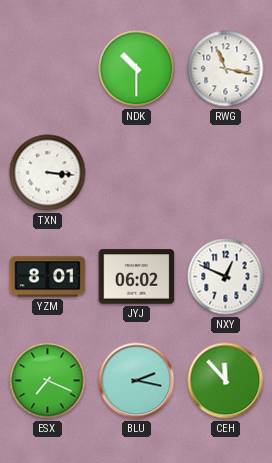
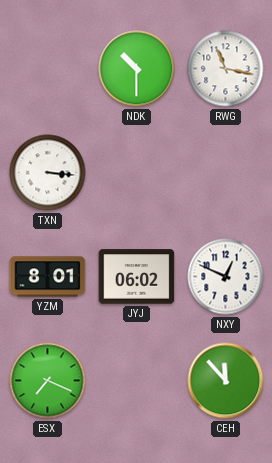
BLU: 2:17 -> none (137, 381)
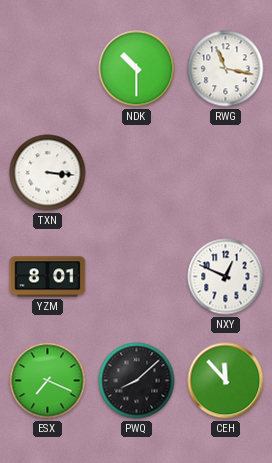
JYJ: 06:02 -> none (137, 277)
PWQ: none -> 8:08 (137, 381)
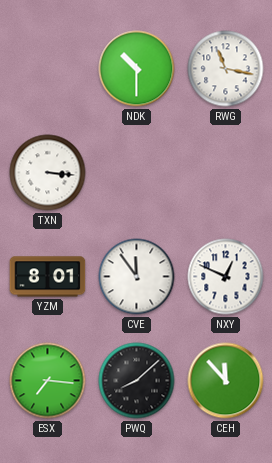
CVE: none -> 11:54 (137, 277)
ESX: 7:19 -> 7:16 (48, 381)
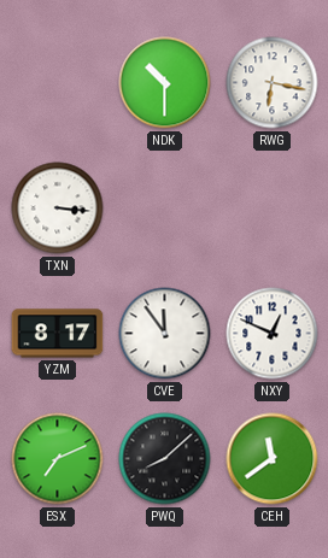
RWG: 11:17 -> 6:17 (273, 83)
YZM: 8:01 -> 8:17 (58, 334)
ESX: 7:16 -> 7:11 (58, 459)
CEH: 11:53 -> 11:39 (273, 459)
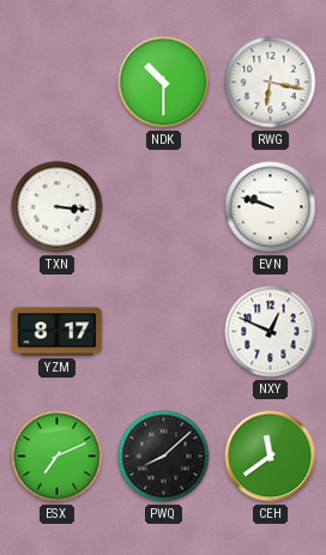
EVN: none -> 9:48 (271, 207)
CVE: 11:54 -> none (165, 334)
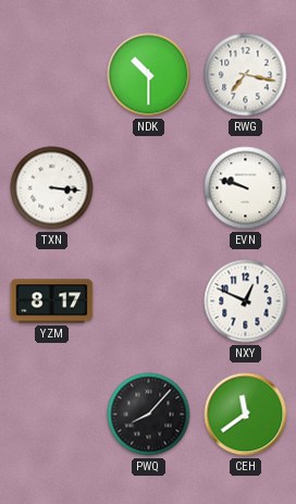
RWG: 6:17 -> 7:17 (246, 75)
ESX: 7:11 -> none (58, 457)
PWQ: 8:08 -> 8:07 (149, 415)
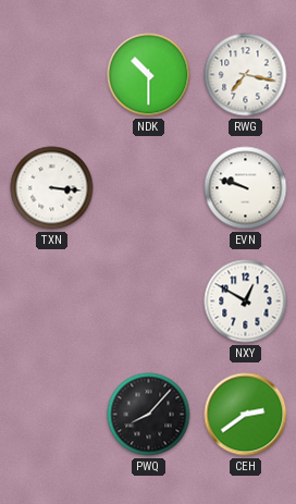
YZM: 8:17 -> none (52, 302)
NXY: 12:49 -> 12:50 (246, 302)
CEH: 11:39 -> 2:39 (246, 415)
